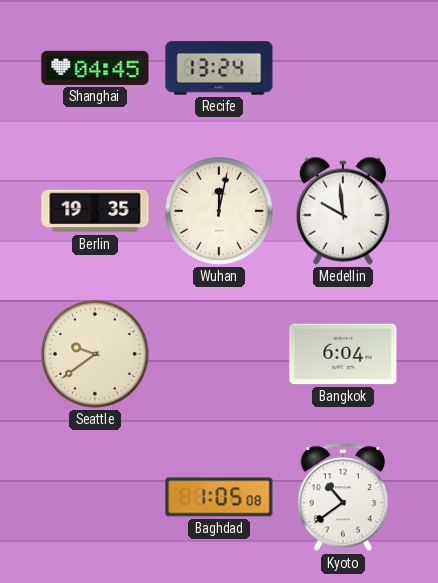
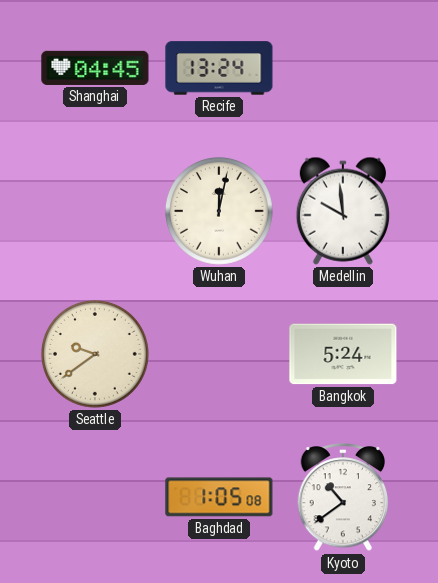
Berlin: 19:35 -> none (95, 211)
Bangkok: 6:04 -> 5:24 (343, 354)
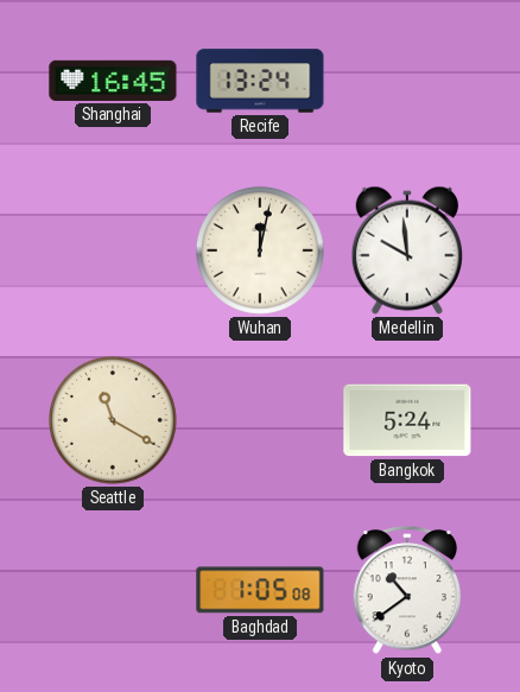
Shanghai: 04:45 -> 16:45 (113, 81)
Seattle: 9:39 -> 11:20 (113, 420)
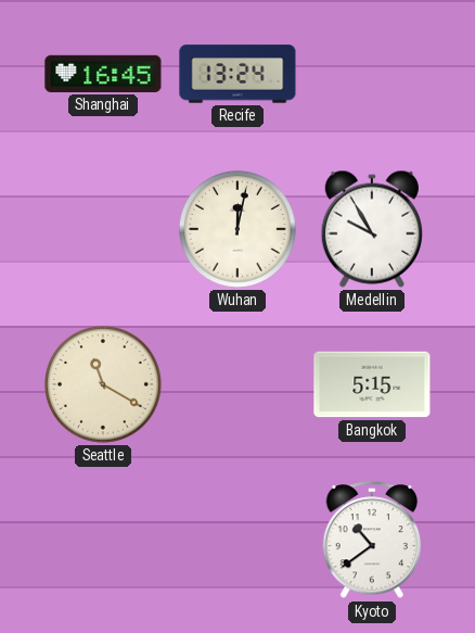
Medellin: 9:59 -> 9:55 (372, 229)
Bangkok: 5:24 -> 5:15 (372, 384)
Baghdad: 1:05 -> none (260, 590)
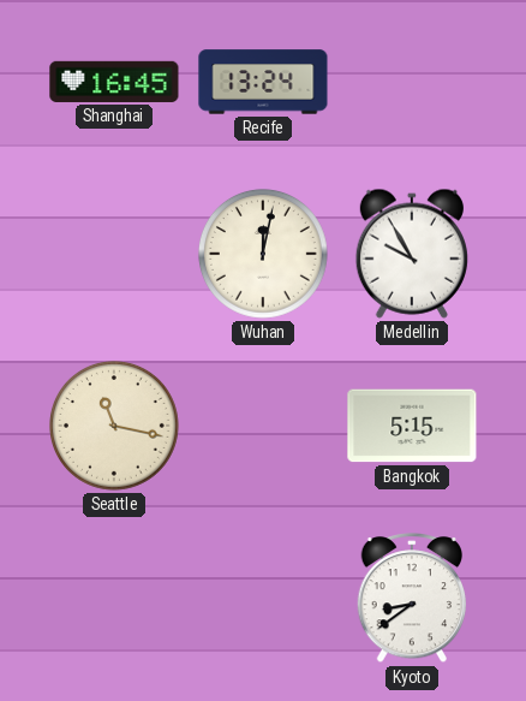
Seattle: 11:20 -> 11:17 (114, 426)
Kyoto: 10:39 -> 8:39 (412, 599)
